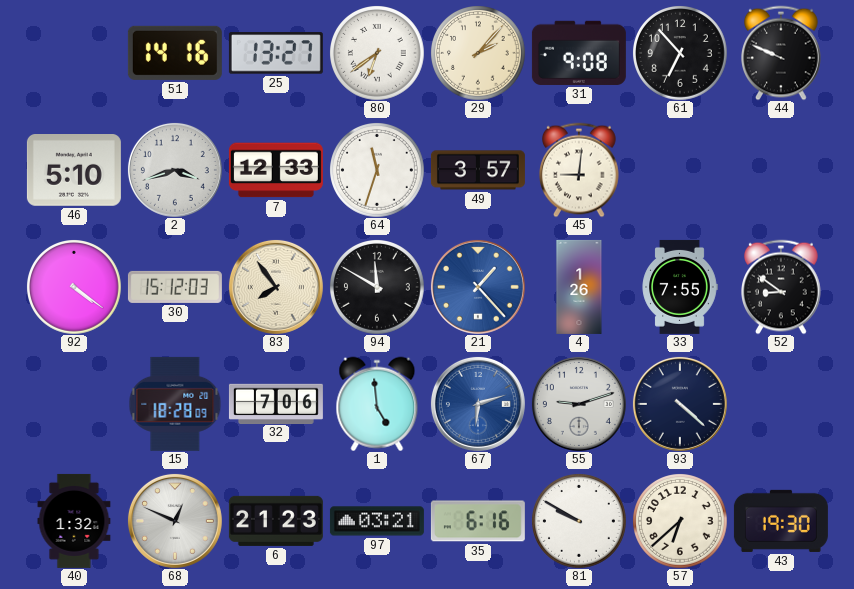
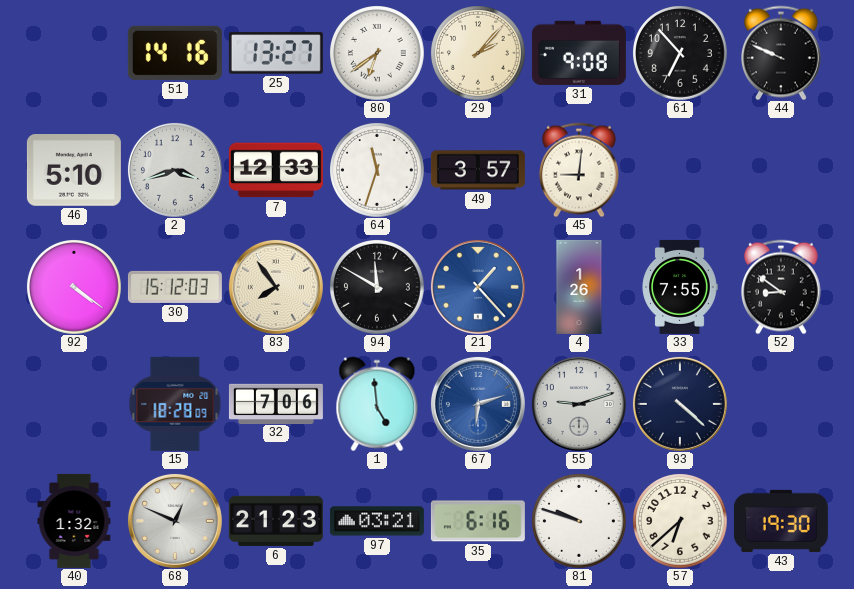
81: 9:50 -> 9:48 (579, 521)
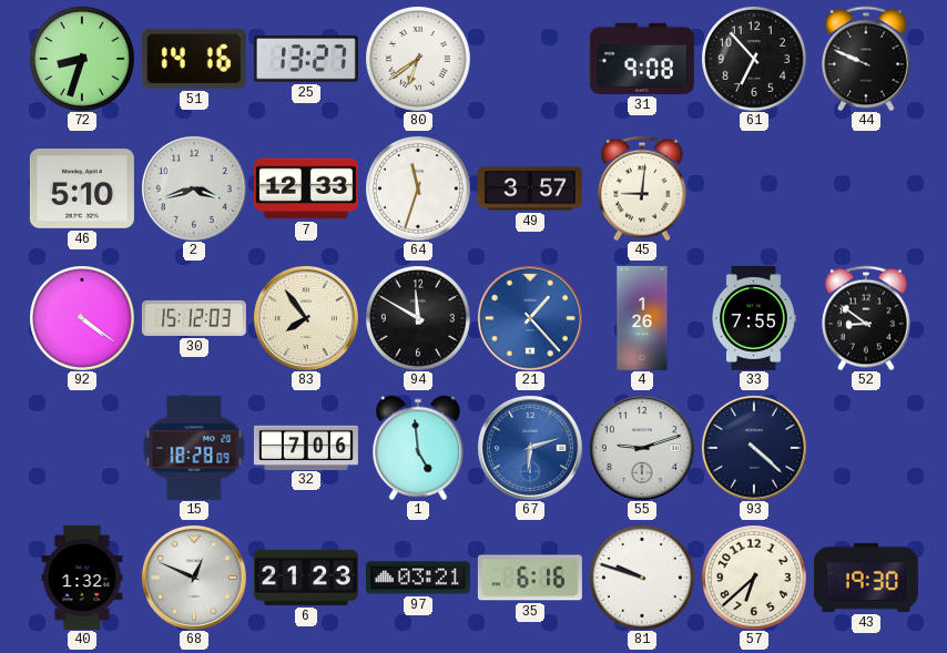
72: none -> 8:33 (82, 59)
29: 2:07 -> none (478, 53)
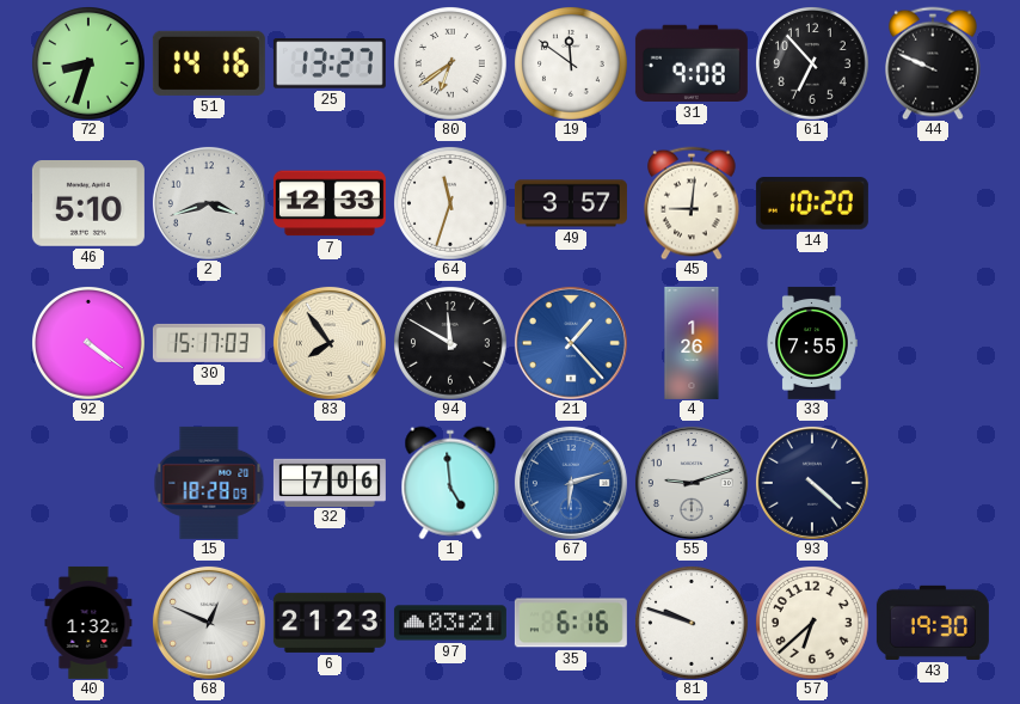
19: none -> 11:51 (571, 63)
14: none -> 10:20 (812, 203)
30: 15:12 -> 15:17 (209, 343)
52: 8:51 -> none (867, 318)
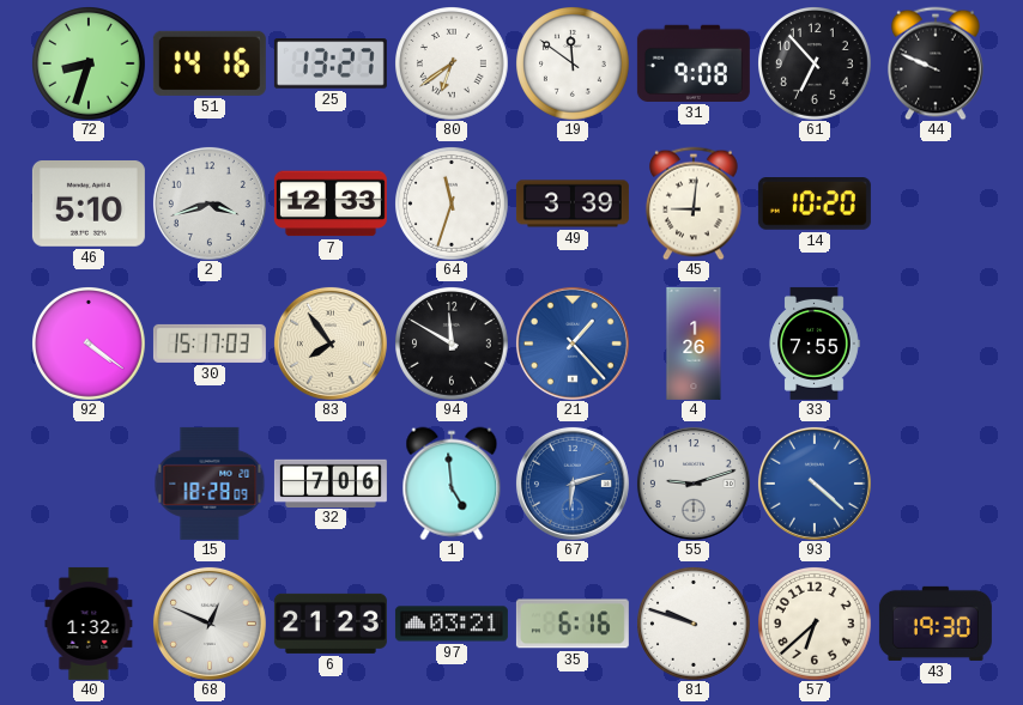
49: 3:57 -> 3:39 (573, 203)
93 dial: navy -> blue (815, 484)
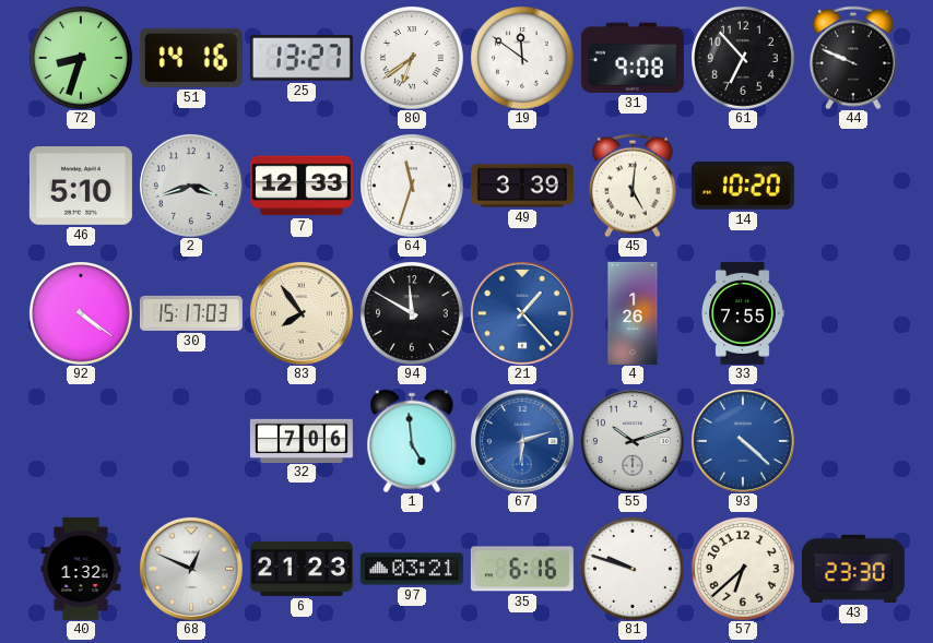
45: 9:01 -> 5:01 (634, 186)
15: 18:28 -> none (210, 484)
55: 9:12 -> 10:12 (633, 441)
43: 19:30 -> 23:30 (853, 569)
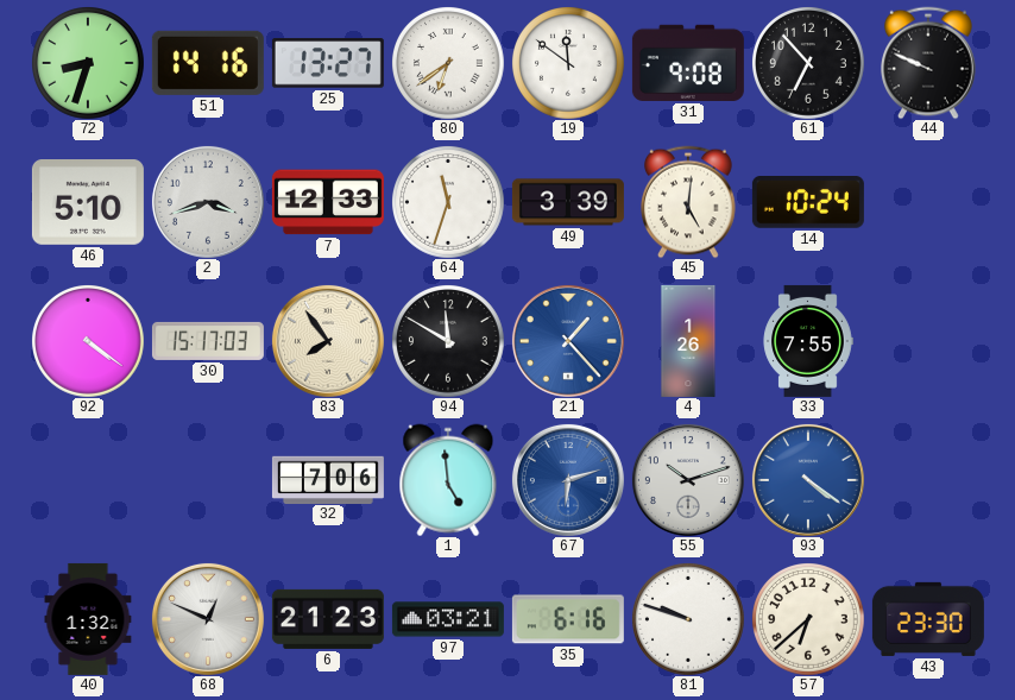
14: 10:20 -> 10:24 (808, 202)
93: 4:22 -> 4:21 (808, 480)
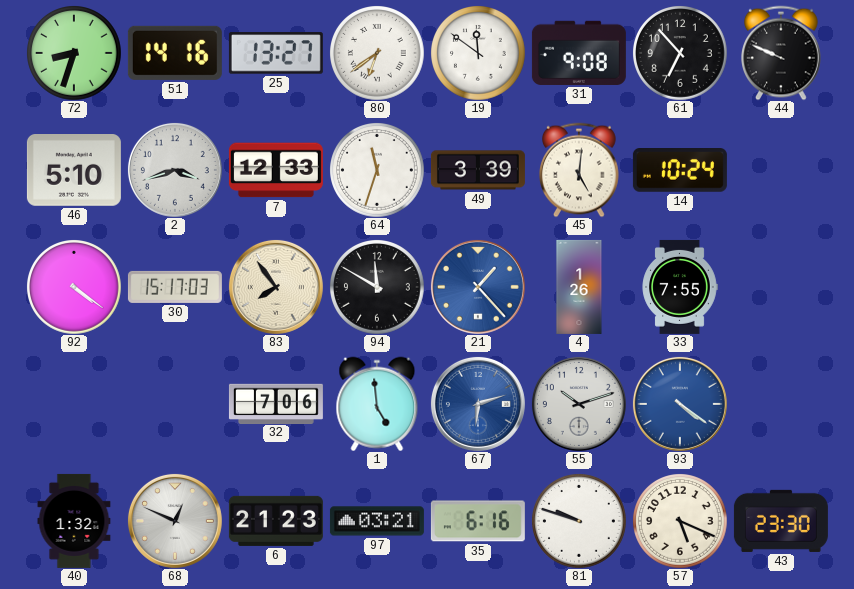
57: 6:38 -> 5:19 (680, 521)
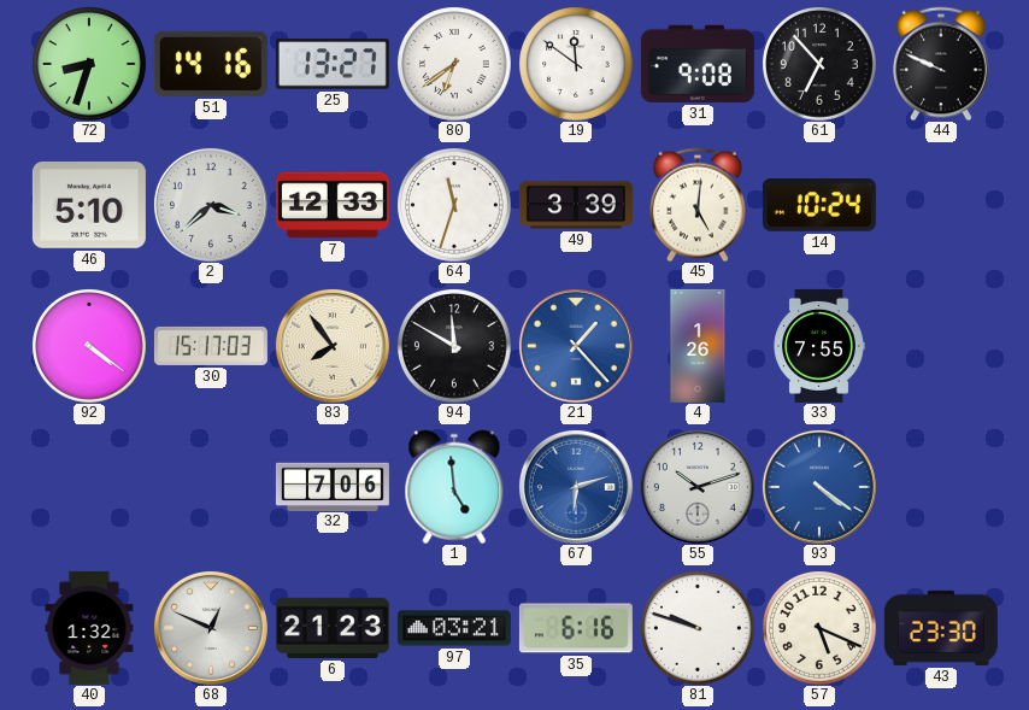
2: 3:42 -> 3:38 (211, 205)
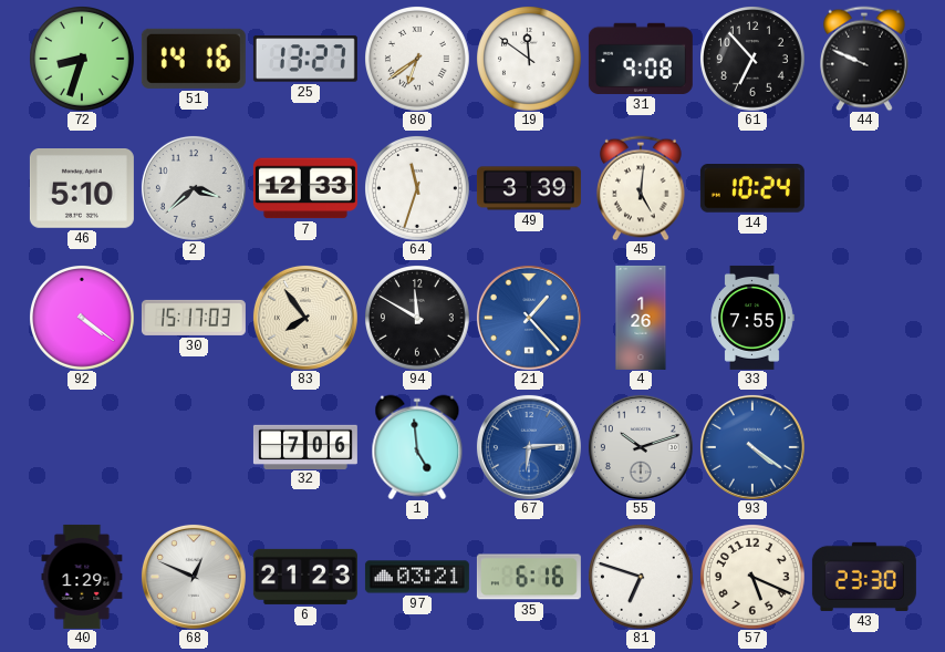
67: 6:12 -> 6:14 (529, 447)
40: 1:32 -> 1:29 (82, 577)
81: 9:48 -> 6:48 (641, 577)
